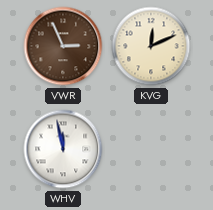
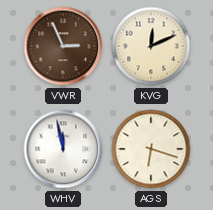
AGS: none -> 6:18 (151, 149)
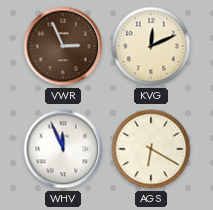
WHV: 11:58 -> 11:56 (63, 149)
AGS: 6:18 -> 6:20 (151, 149)
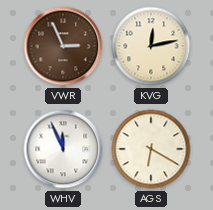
KVG: 12:11 -> 12:13 (151, 46)
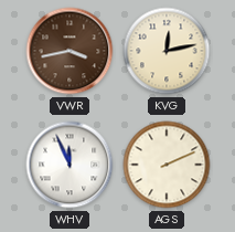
VWR: 2:56 -> 3:43 (70, 51)
AGS: 6:20 -> 2:11 (167, 165)
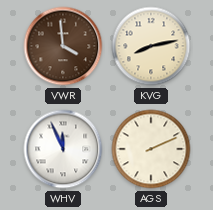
VWR: 3:43 -> 3:59 (63, 46)
KVG: 12:13 -> 8:13 (151, 46)
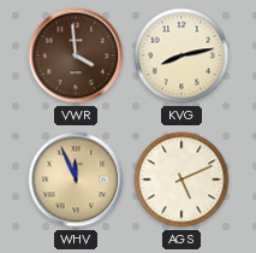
WHV dial: white -> champagne (76, 180)
AGS: 2:11 -> 5:11 (181, 180)
